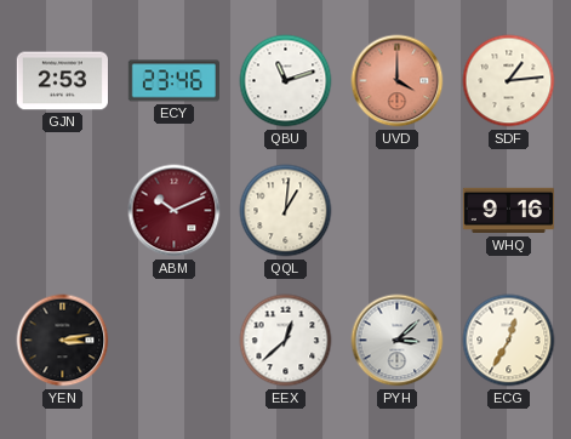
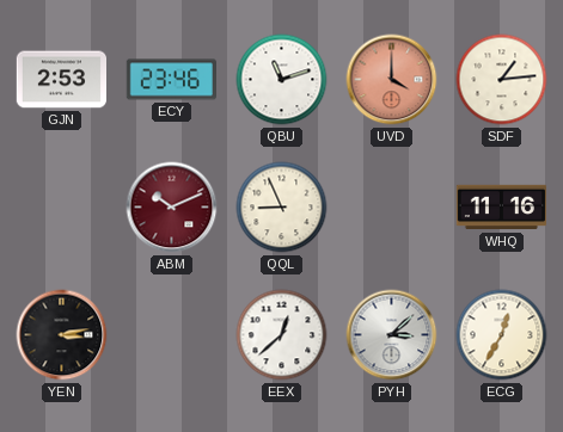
QQL: 1:01 -> 8:56 (282, 208)
WHQ: 9:16 -> 11:16 (502, 208)
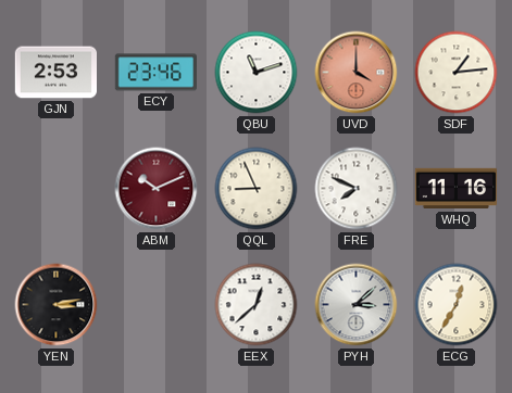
FRE: none -> 7:49 (357, 189)
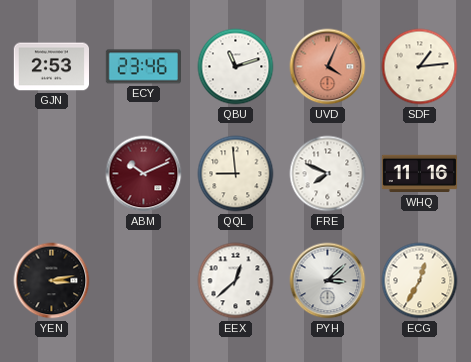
UVD: 4:00 -> 4:04 (328, 67)
QQL: 8:56 -> 8:59 (236, 174)
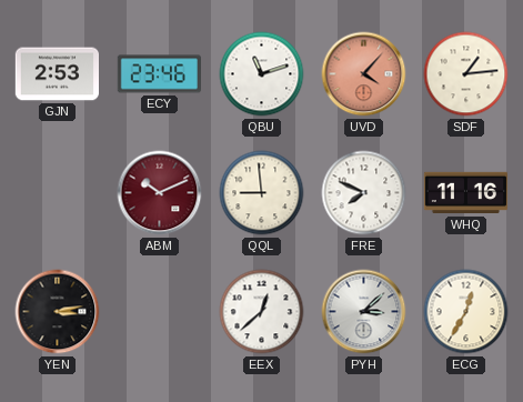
UVD: 4:04 -> 4:07 (364, 74)
